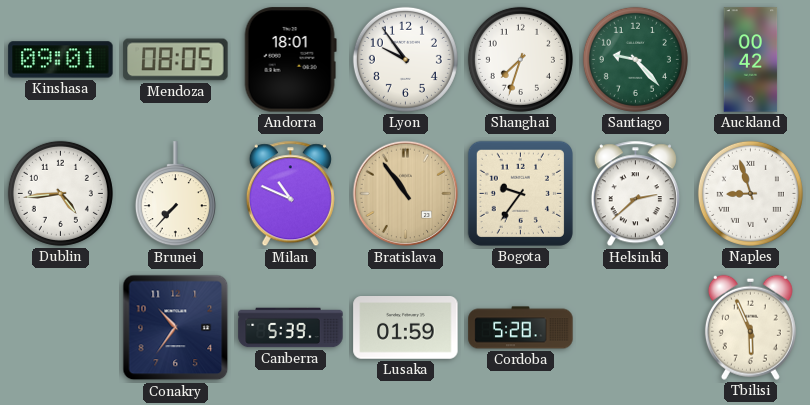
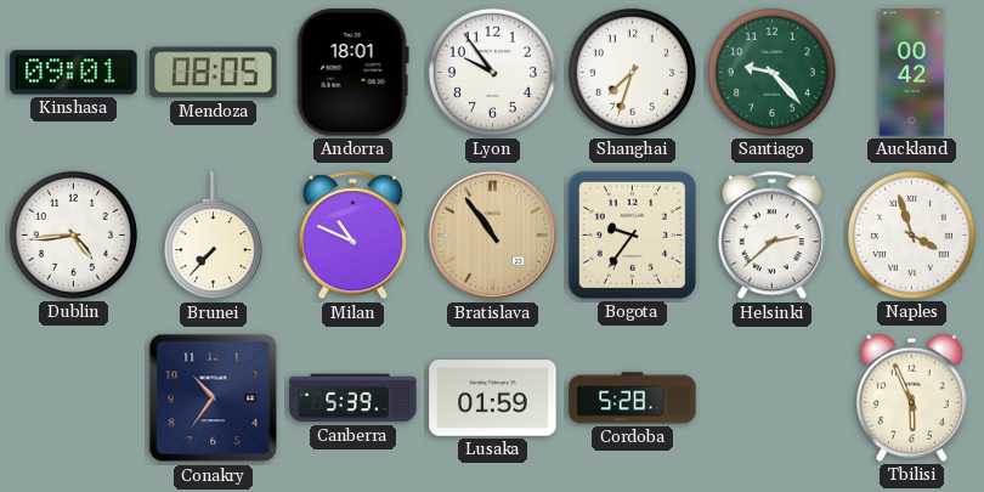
Naples: 8:57 -> 3:57 (911, 234)
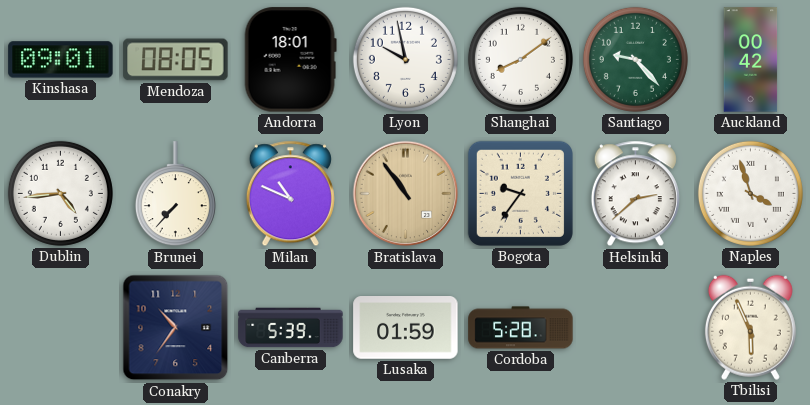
Lyon: 9:54 -> 9:58 (405, 59)
Shanghai: 7:33 -> 8:09 (520, 59)
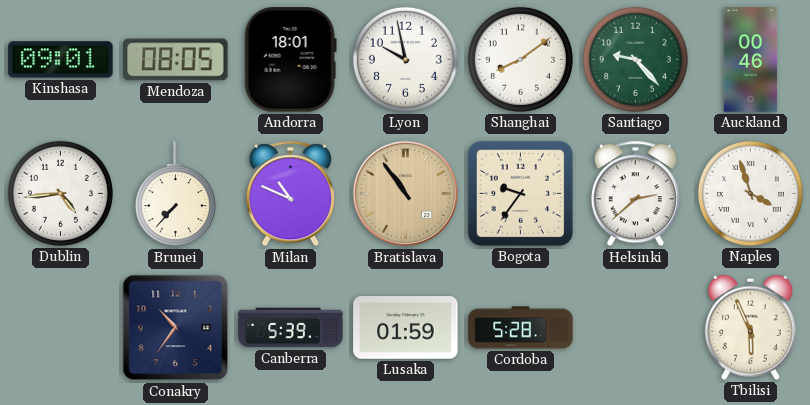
Auckland: 00:42 -> 00:46 (751, 60)
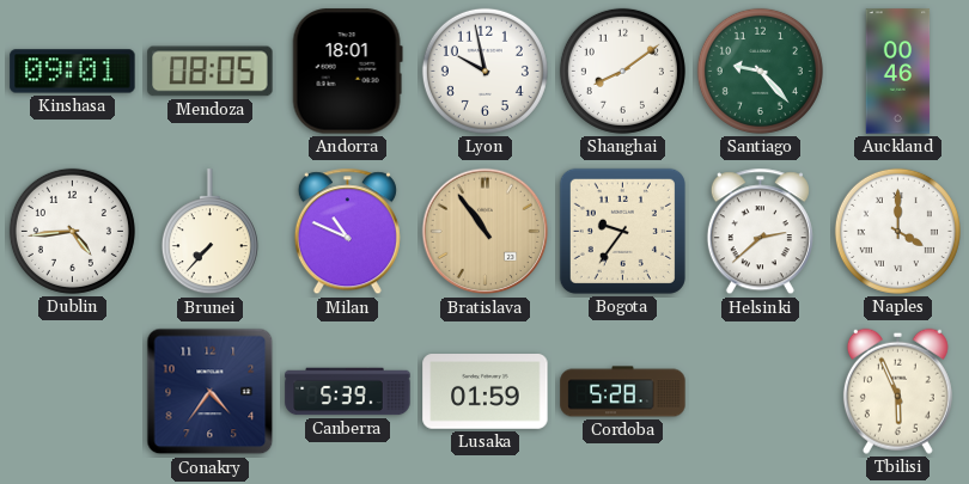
Naples: 3:57 -> 4:00 (897, 231)
Conakry: 10:36 -> 4:36 (211, 392)
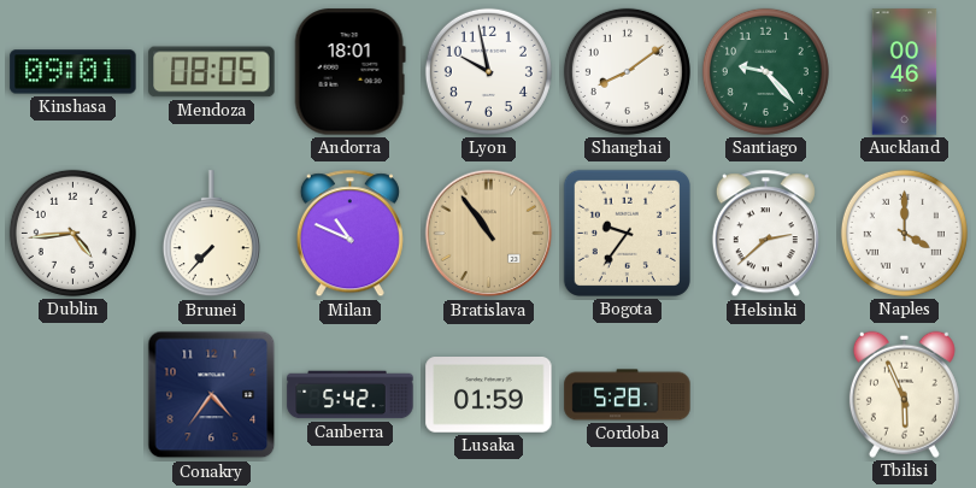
Canberra: 5:39 -> 5:42 (351, 395)
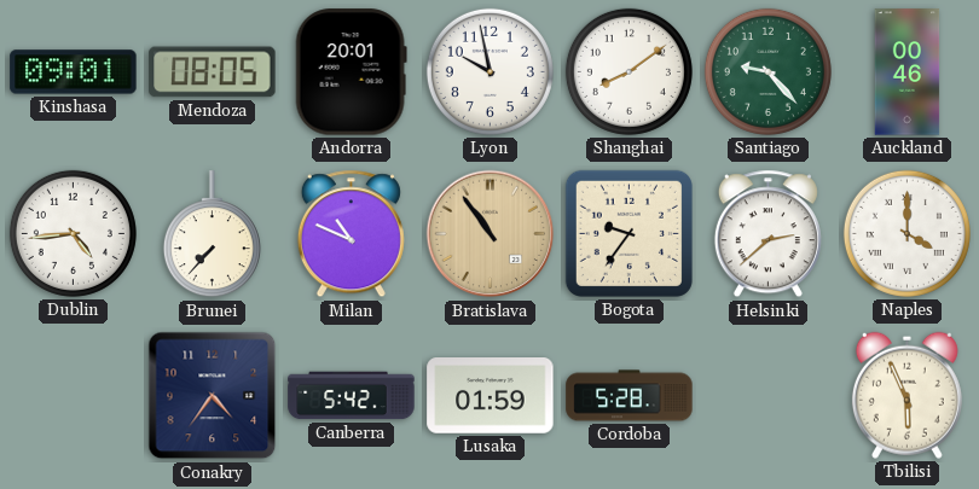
Andorra: 18:01 -> 20:01 (351, 72)
